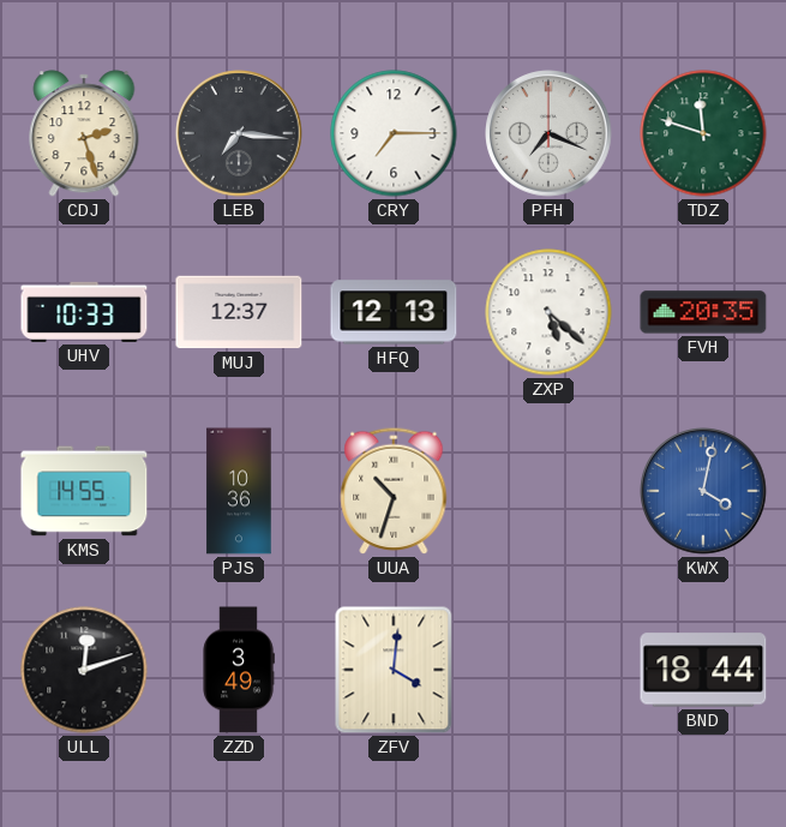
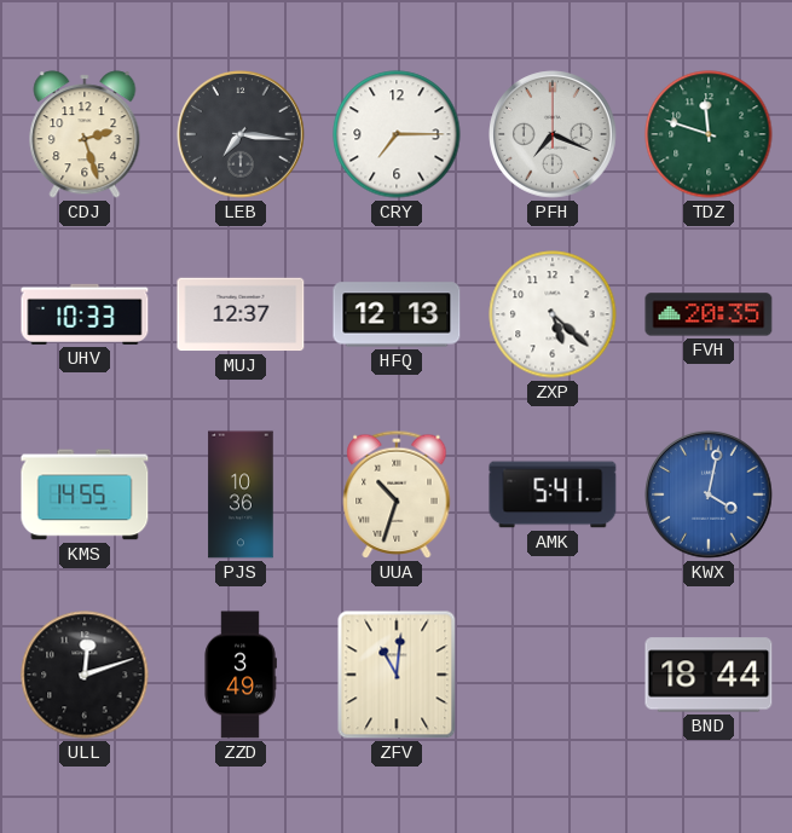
AMK: none -> 5:41 (553, 494)
ZFV: 4:01 -> 11:01 (397, 675)
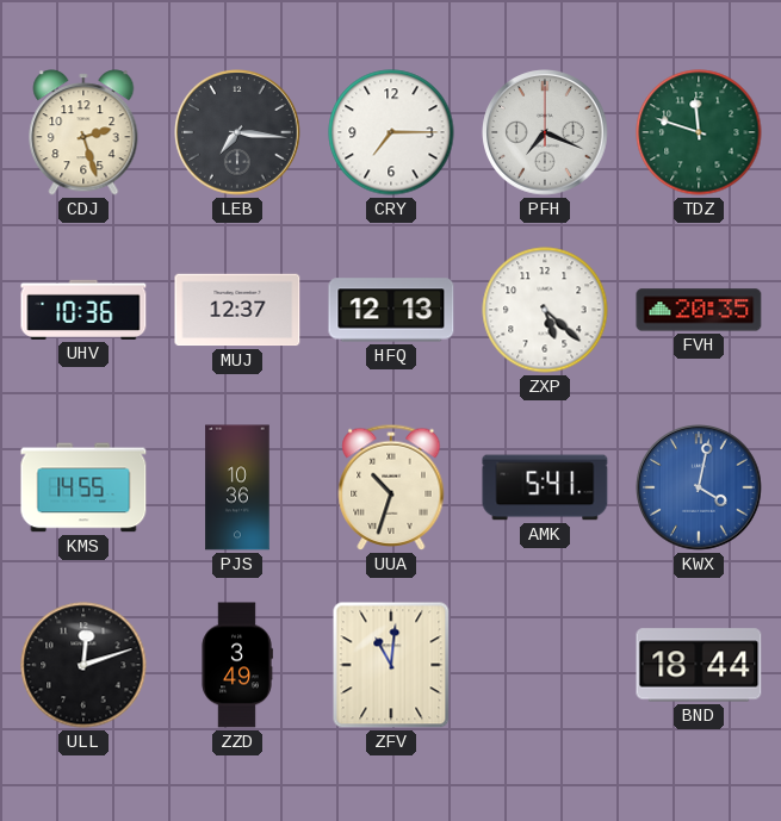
UHV: 10:33 -> 10:36 (83, 310)
